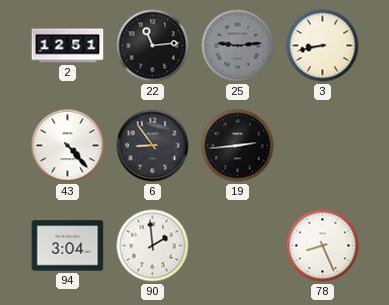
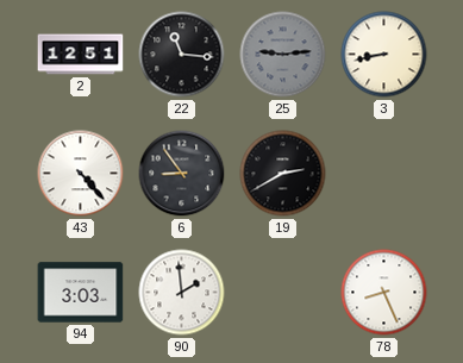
22: 11:14 -> 11:16 (182, 55)
19: 2:44 -> 2:40 (283, 174)
94: 3:04 -> 3:03 (81, 293)
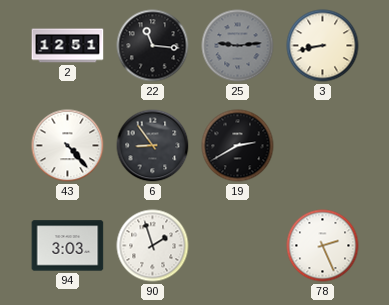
90: 1:59 -> 1:57 (153, 246)
78: 8:26 -> 2:26 (323, 246)
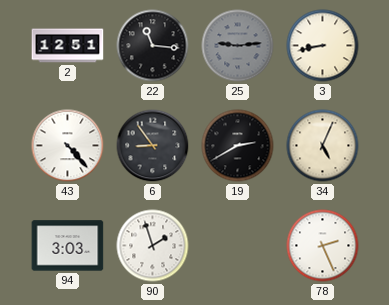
34: none -> 5:04 (323, 146)
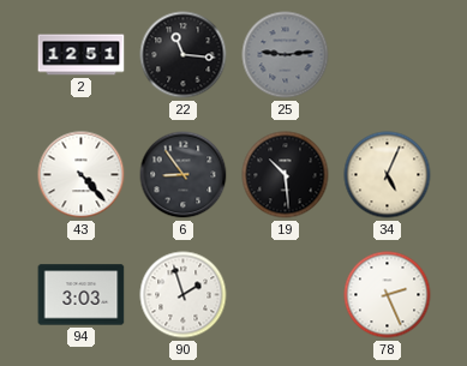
3: 8:43 -> none (323, 46)
19: 2:40 -> 10:29 (286, 175)
